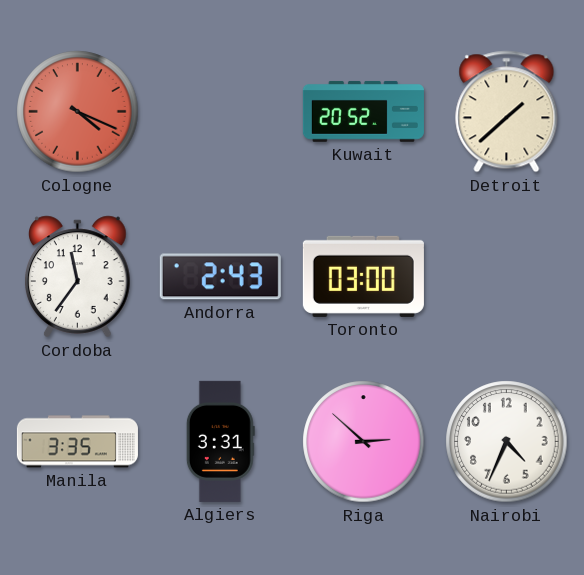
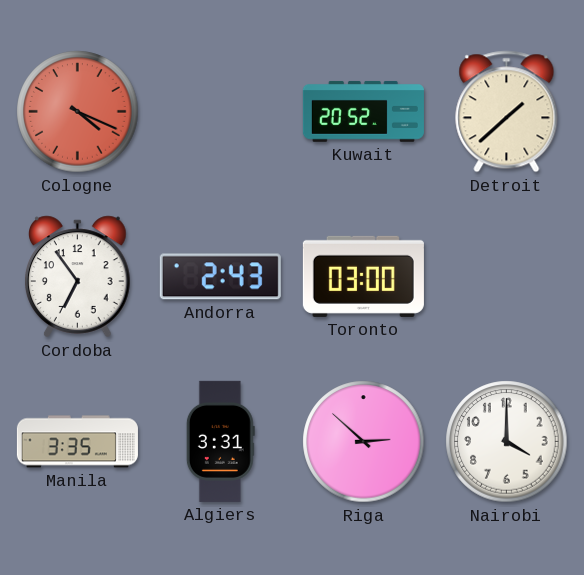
Cordoba: 11:36 -> 6:54 (78, 277)
Nairobi: 4:34 -> 4:00 (507, 442)
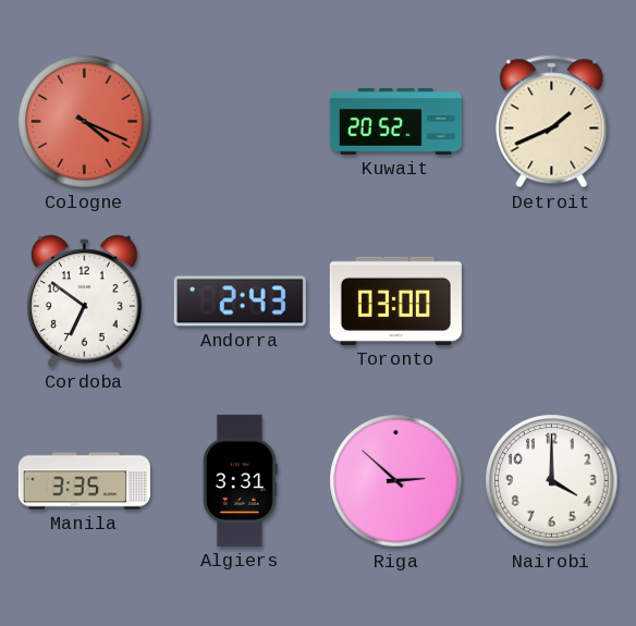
Detroit: 1:38 -> 1:41 (552, 122)
Cordoba: 6:54 -> 6:51 (85, 302)
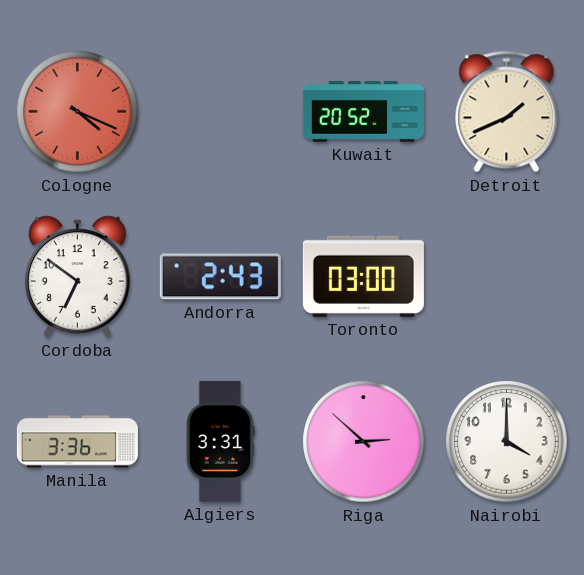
Manila: 3:35 -> 3:36 (77, 442)
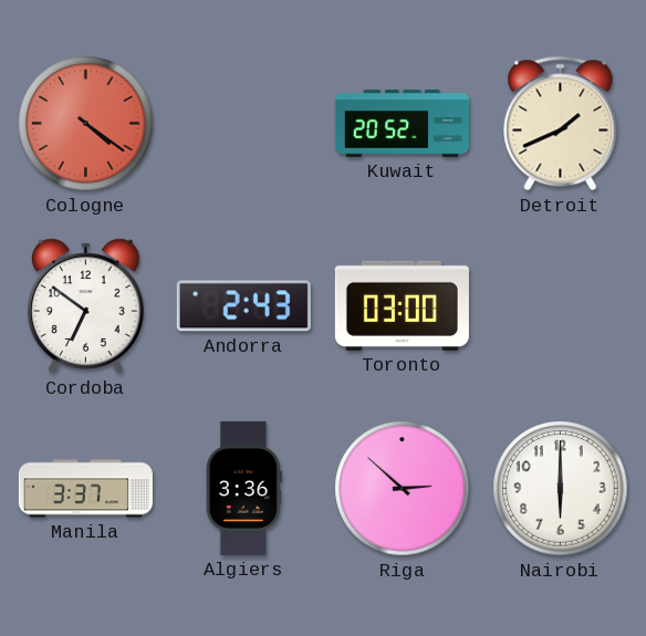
Cologne: 4:19 -> 4:21 (86, 124)
Manila: 3:36 -> 3:37 (85, 489)
Algiers: 3:31 -> 3:36 (243, 488)
Nairobi: 4:00 -> 6:00 (561, 489)
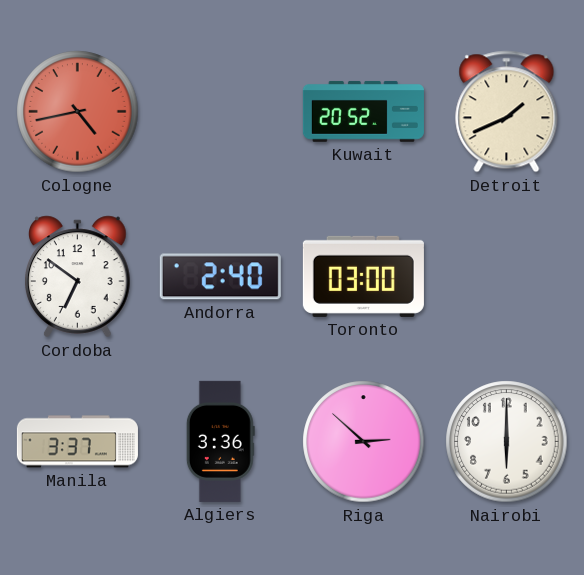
Cologne: 4:21 -> 4:43 (78, 112)
Andorra: 2:43 -> 2:40 (220, 277)
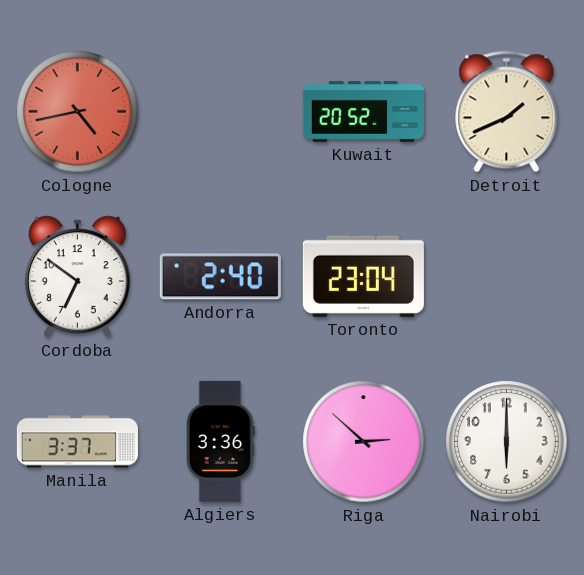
Toronto: 03:00 -> 23:04 (363, 276)
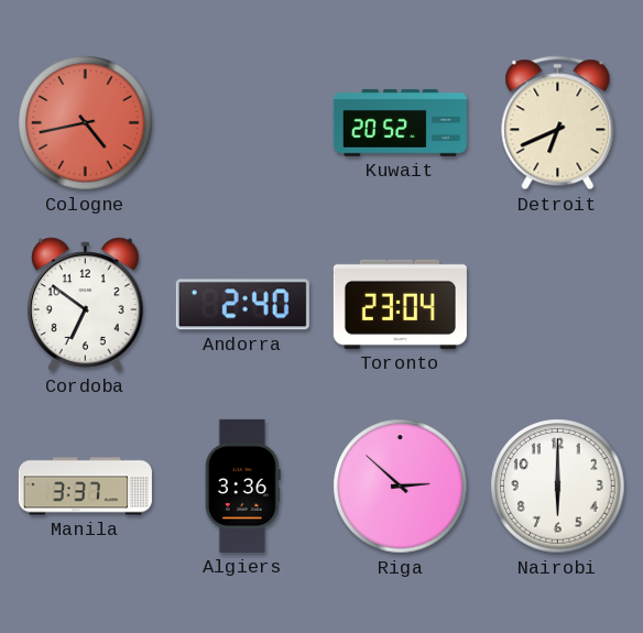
Detroit: 1:41 -> 6:41 (558, 123)
